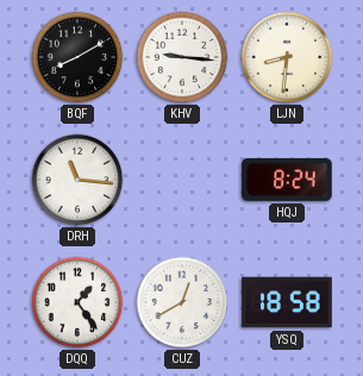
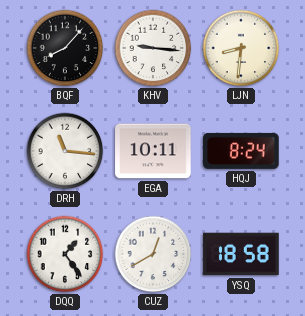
BQF: 8:10 -> 8:07 (65, 48)
EGA: none -> 10:11 (153, 151)
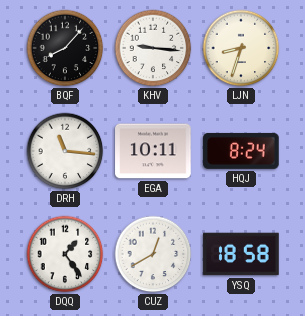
LJN: 8:31 -> 8:33 (241, 48)
